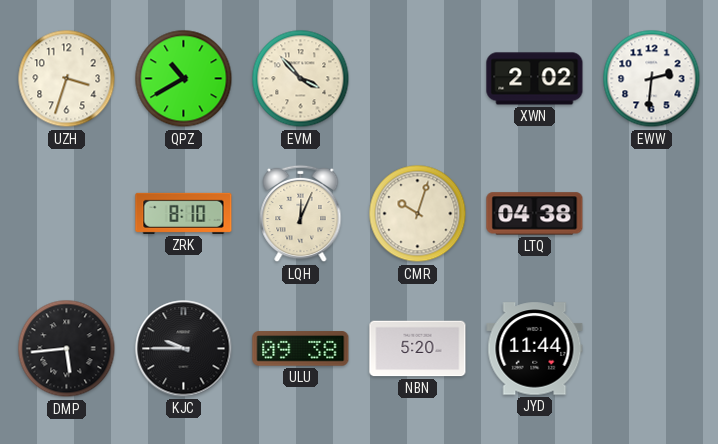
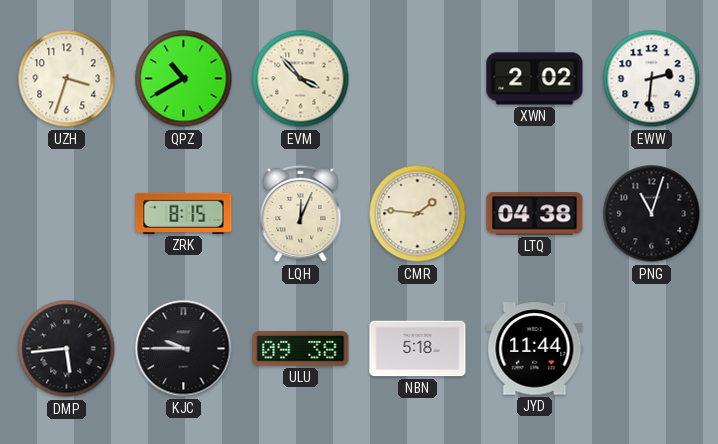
ZRK: 8:10 -> 8:15 (184, 213)
CMR: 10:03 -> 1:46 (418, 214)
PNG: none -> 11:03 (652, 214)
NBN: 5:20 -> 5:18 (418, 349)
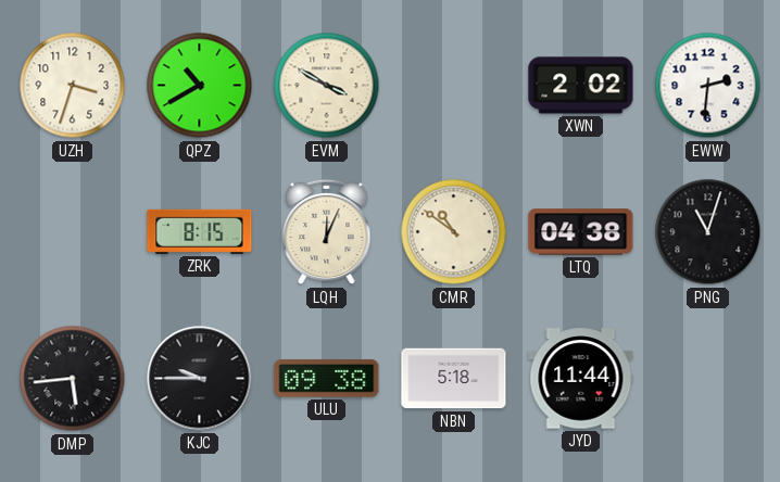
EVM: 3:53 -> 3:50 (327, 86)
CMR: 1:46 -> 10:51 (454, 232)
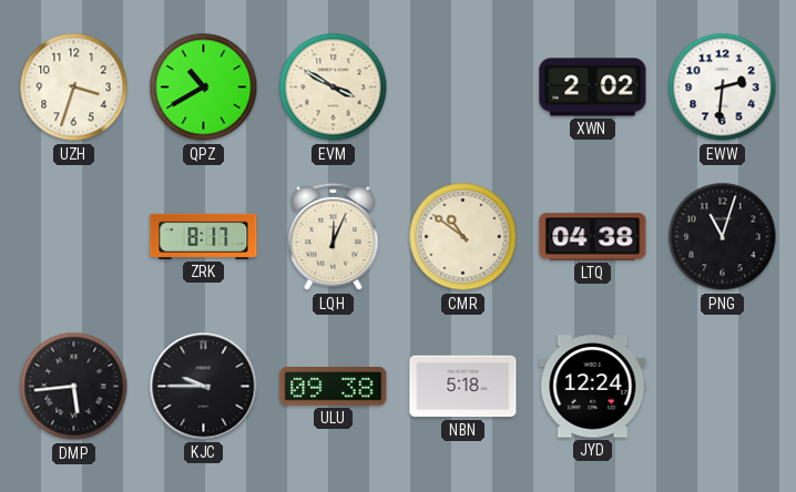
ZRK: 8:15 -> 8:17 (204, 236)
JYD: 11:44 -> 12:24 (593, 387)
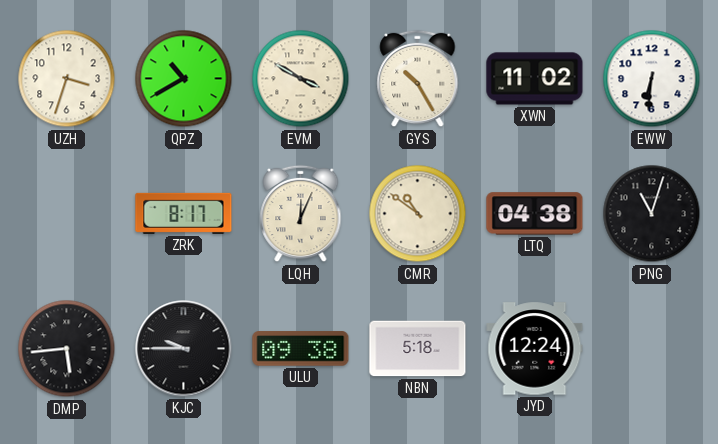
GYS: none -> 10:25 (418, 79)
XWN: 2:02 -> 11:02 (535, 79)
EWW: 2:31 -> 6:31 (652, 79)
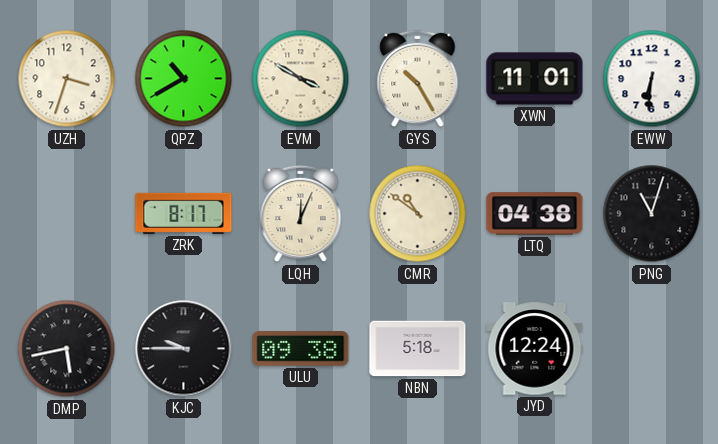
XWN: 11:02 -> 11:01 (535, 79)
DMP: 5:44 -> 5:43 (67, 349)
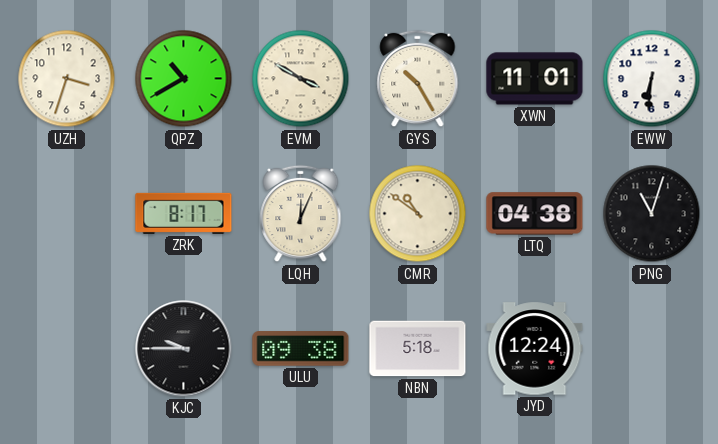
DMP: 5:43 -> none (67, 349)
